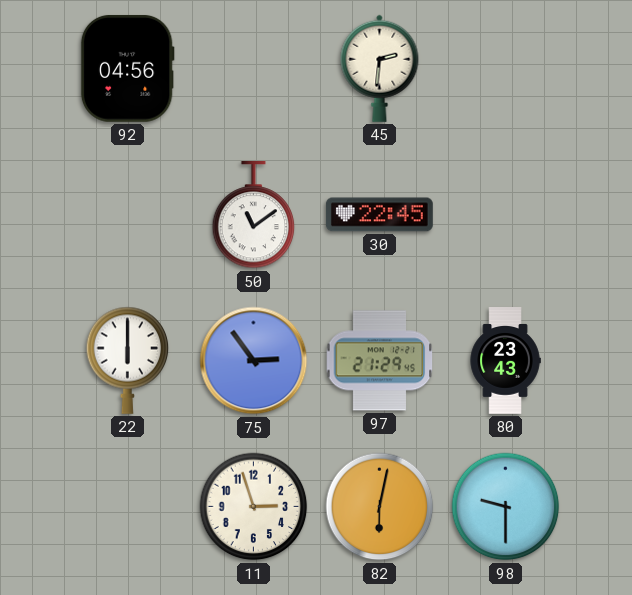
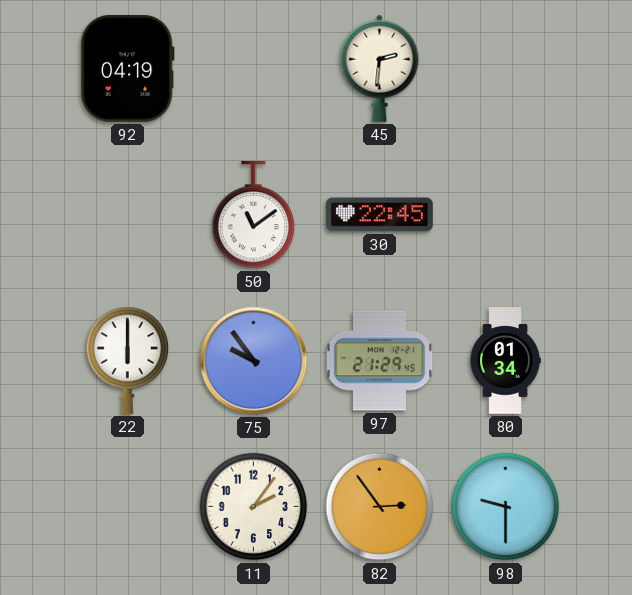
92: 04:56 -> 04:19 (127, 68)
75: 2:54 -> 9:54 (254, 361)
80: 23:43 -> 01:34 (505, 361)
11: 2:57 -> 2:06 (254, 507)
82: 6:02 -> 2:54 (380, 507)
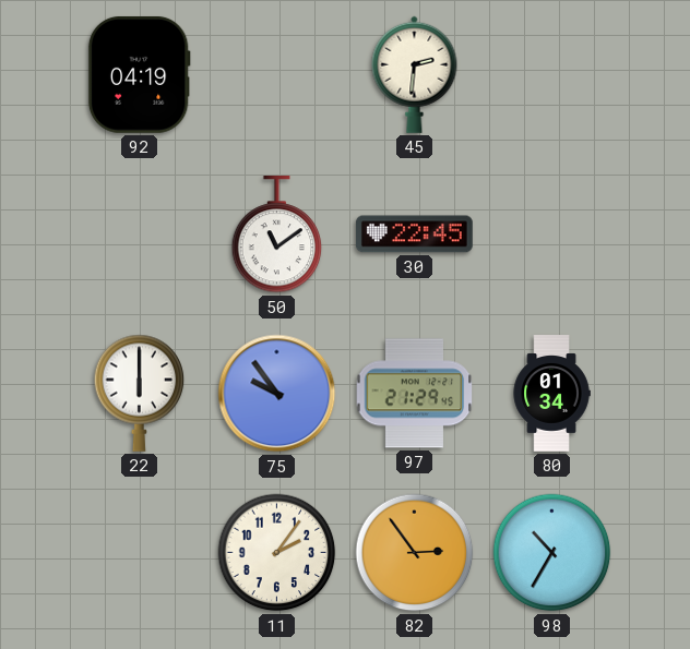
98: 9:30 -> 10:35 (552, 553)
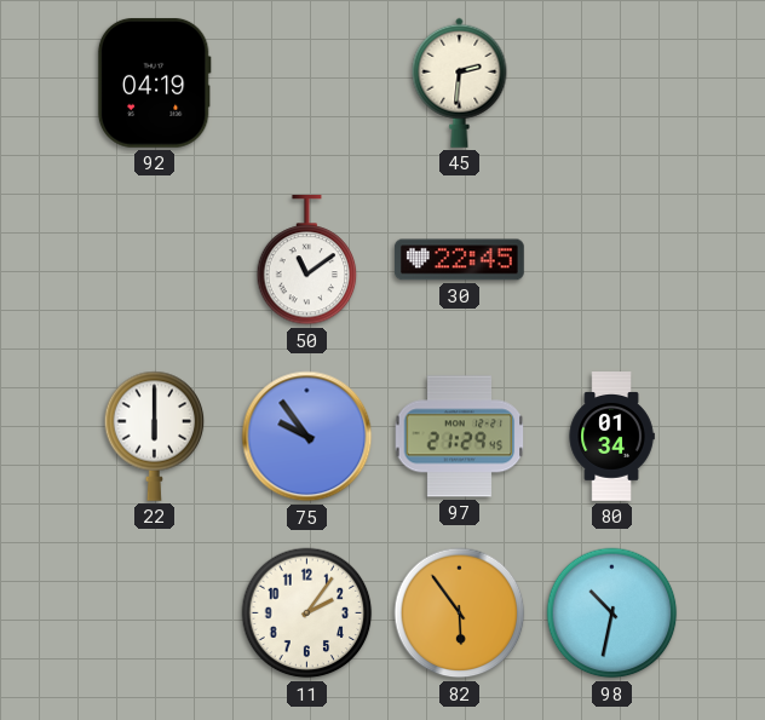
82: 2:54 -> 5:54 (460, 614)
98: 10:35 -> 10:32 (612, 614)
